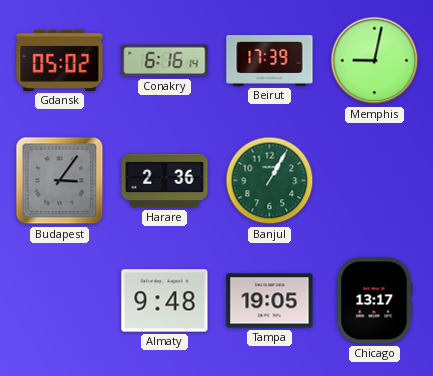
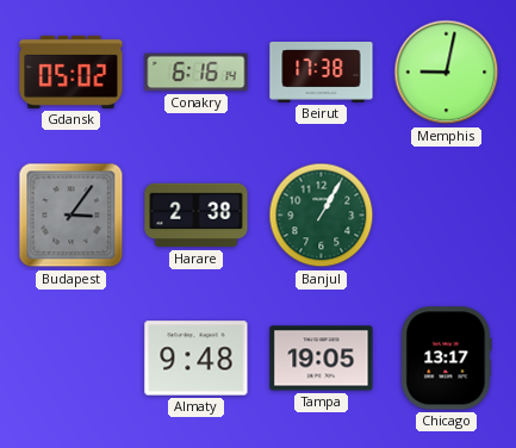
Beirut: 17:39 -> 17:38 (322, 73)
Harare: 2:36 -> 2:38 (197, 216)
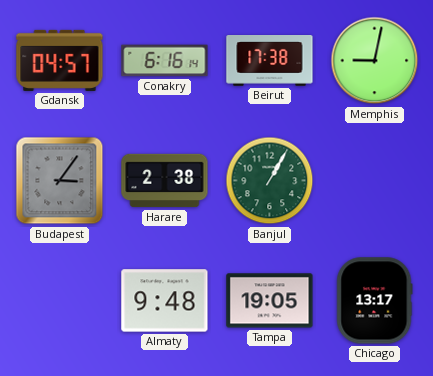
Gdansk: 05:02 -> 04:57 (60, 60)
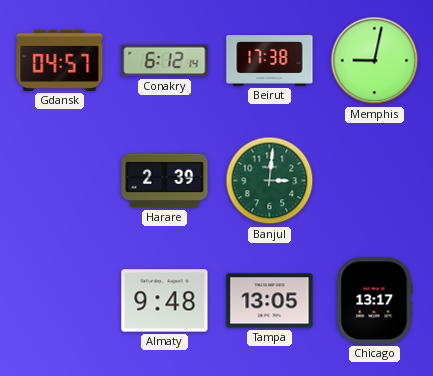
Conakry: 6:16 -> 6:12 (165, 61)
Budapest: 3:06 -> none (60, 181)
Harare: 2:38 -> 2:39 (165, 181)
Banjul: 1:05 -> 3:01 (270, 181)
Tampa: 19:05 -> 13:05 (270, 301)
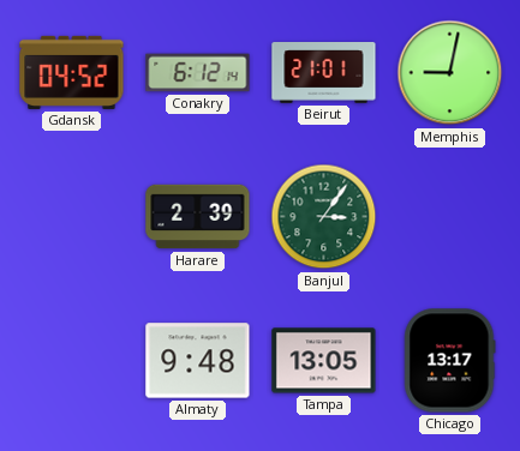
Gdansk: 04:57 -> 04:52 (72, 72)
Beirut: 17:38 -> 21:01 (324, 73)
Banjul: 3:01 -> 3:06 (324, 217)
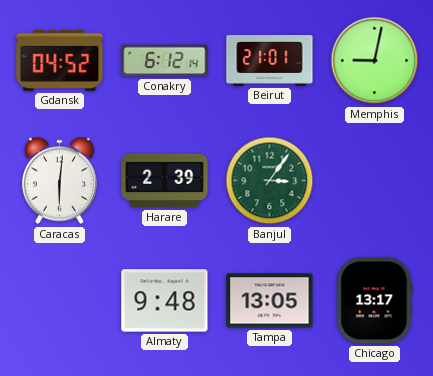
Caracas: none -> 6:01 (59, 181)
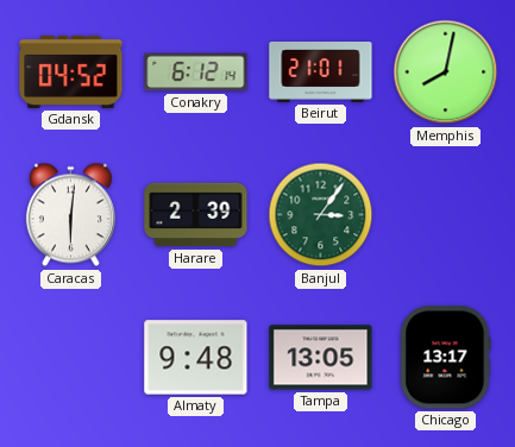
Memphis: 9:02 -> 8:02 (446, 73)
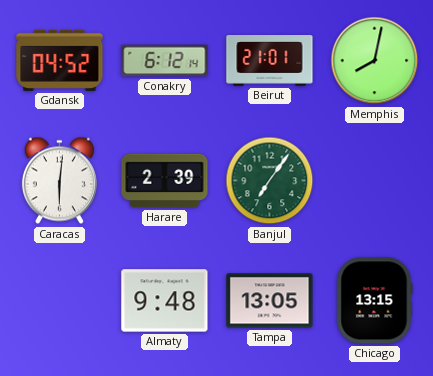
Banjul: 3:06 -> 7:06 (270, 181)
Chicago: 13:17 -> 13:15 (375, 301)
